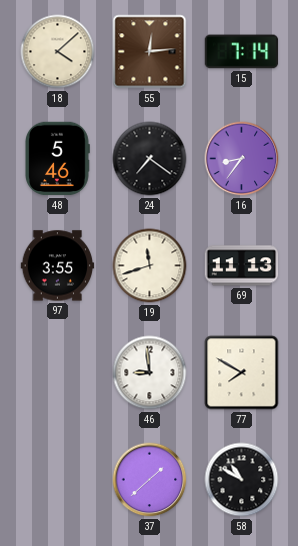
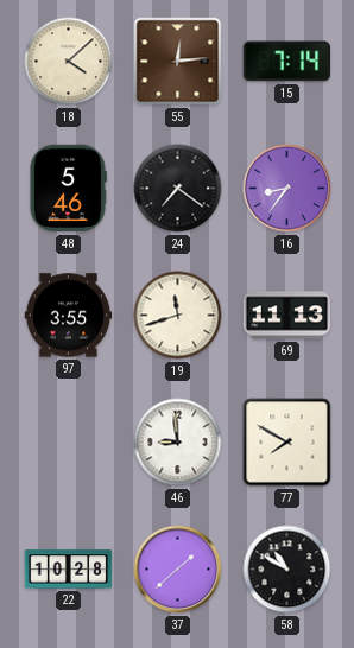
22: none -> 10:28 (69, 570)
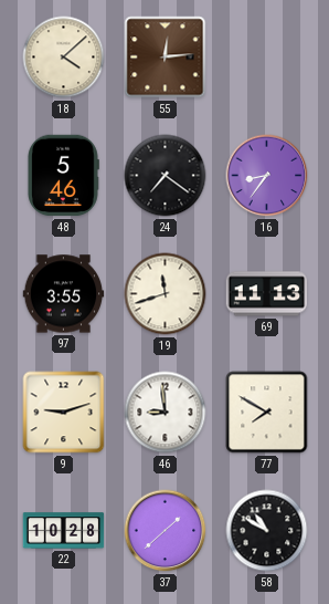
15: 7:14 -> none (287, 62)
9: none -> 9:12 (64, 413)
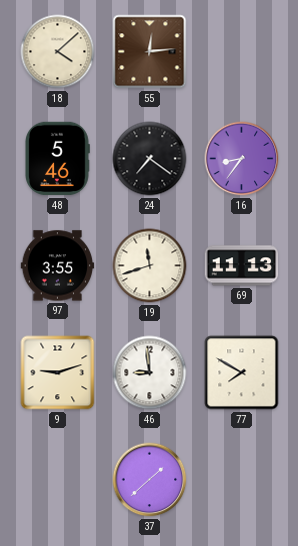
22: 10:28 -> none (64, 531)
58: 10:50 -> none (267, 531)
